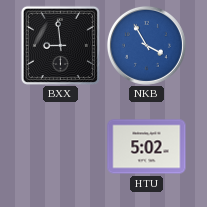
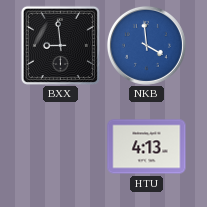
NKB: 3:55 -> 3:59 (146, 45)
HTU: 5:02 -> 4:13 (147, 147)
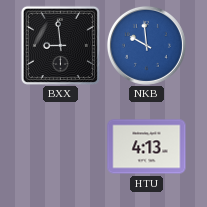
NKB: 3:59 -> 9:59 (146, 45)
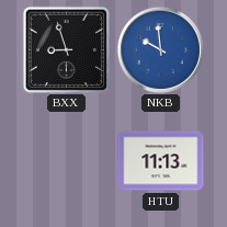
BXX: 8:59 -> 8:57 (66, 49)
HTU: 4:13 -> 11:13 (161, 161)
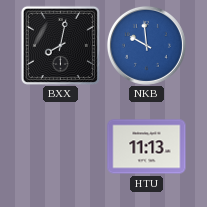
BXX: 8:57 -> 8:02 (60, 45)
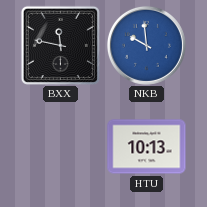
BXX: 8:02 -> 11:47 (60, 45)
HTU: 11:13 -> 10:13 (147, 147)
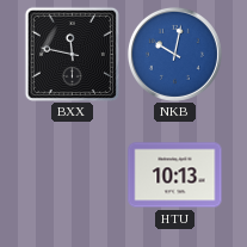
NKB: 9:59 -> 10:02 (174, 54)
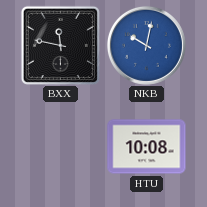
HTU: 10:13 -> 10:08 (147, 147)
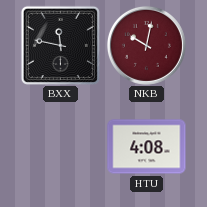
NKB dial: blue -> burgundy (146, 45)
HTU: 10:08 -> 4:08 (147, 147)
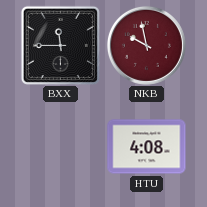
BXX: 11:47 -> 11:45 (60, 45)
NKB: 10:02 -> 9:58 (146, 45)
